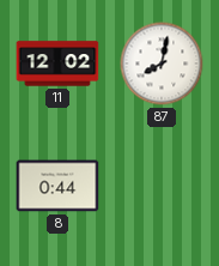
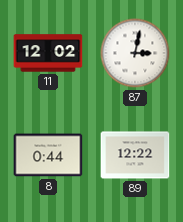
87: 8:02 -> 3:02 (135, 53)
89: none -> 12:22 (135, 155)
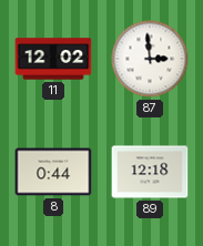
87: 3:02 -> 2:59 (150, 59)
89: 12:22 -> 12:18 (150, 172)
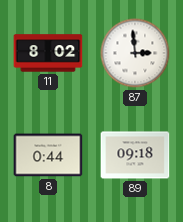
11: 12:02 -> 8:02 (48, 53)
89: 12:18 -> 09:18 (135, 155)
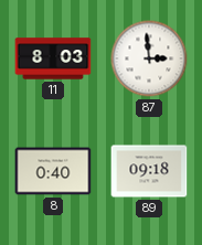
11: 8:02 -> 8:03 (53, 58)
8: 0:44 -> 0:40 (53, 171)
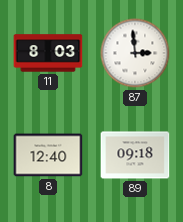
8: 0:40 -> 12:40 (48, 155)
